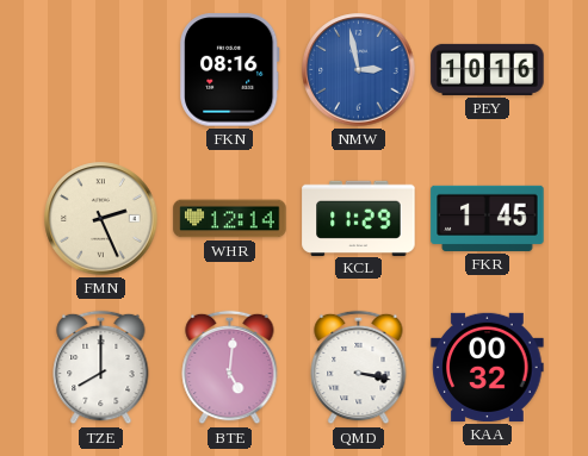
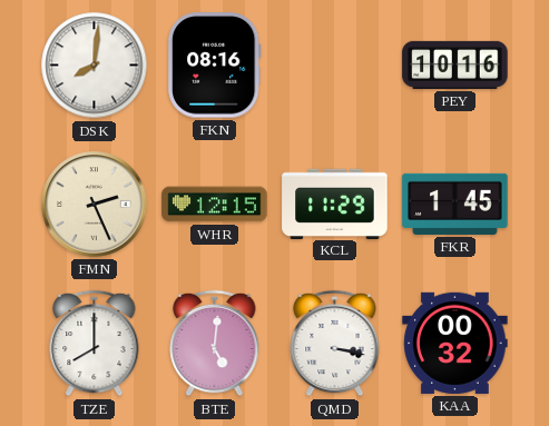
DSK: none -> 8:01 (95, 66)
NMW: 2:58 -> none (359, 70)
WHR: 12:14 -> 12:15 (215, 205)
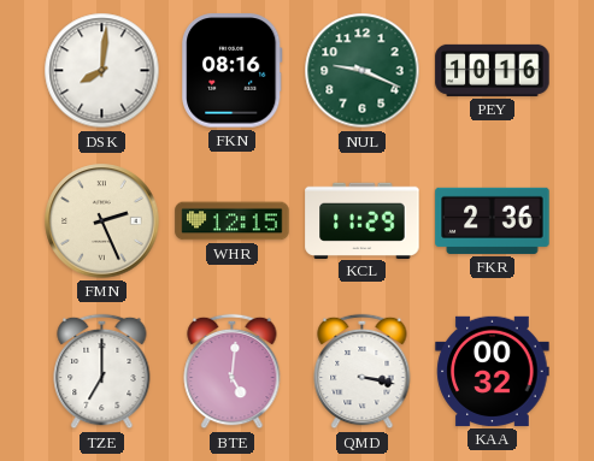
NUL: none -> 9:19 (363, 71)
FKR: 1:45 -> 2:36 (493, 220)
TZE: 8:00 -> 7:00 (102, 372)
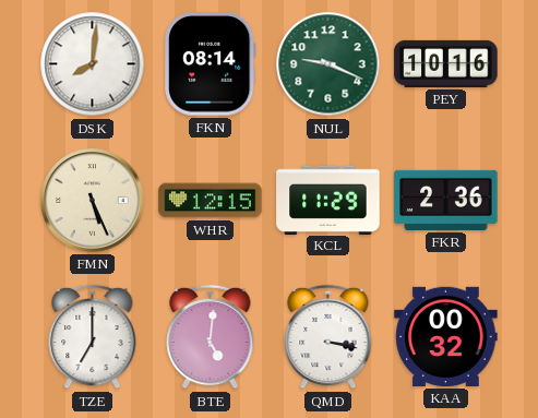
FKN: 08:16 -> 08:14 (211, 64)
FMN: 2:26 -> 5:26 (93, 201)
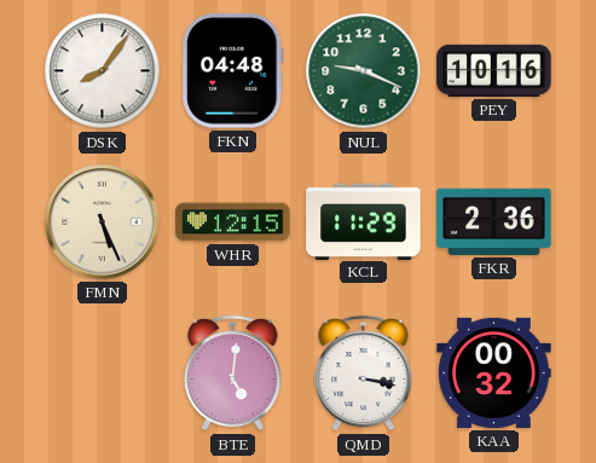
DSK: 8:01 -> 8:06 (103, 71)
FKN: 08:14 -> 04:48 (233, 71)
TZE: 7:00 -> none (93, 337)
